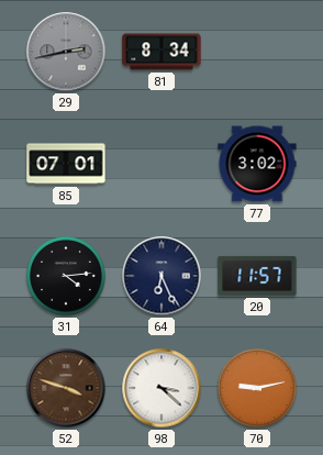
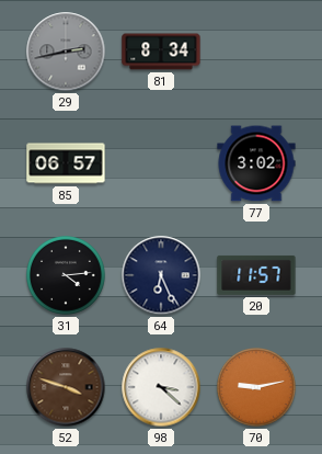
85: 07:01 -> 06:57 (66, 163)
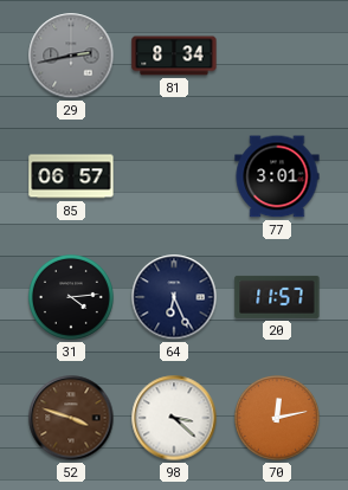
77: 3:02 -> 3:01 (277, 176)
70: 9:13 -> 12:13 (278, 419)
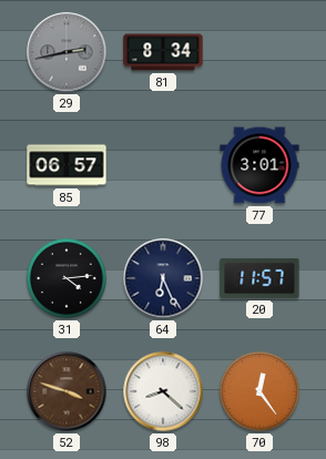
98: 3:22 -> 8:22 (163, 391)
70: 12:13 -> 12:24 (261, 392)
